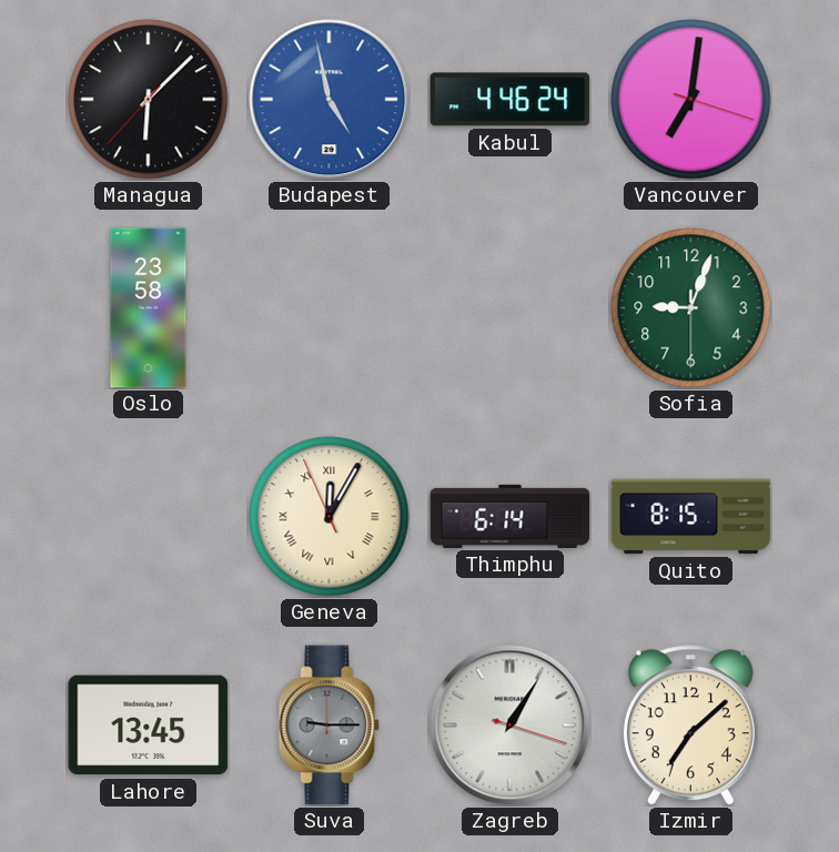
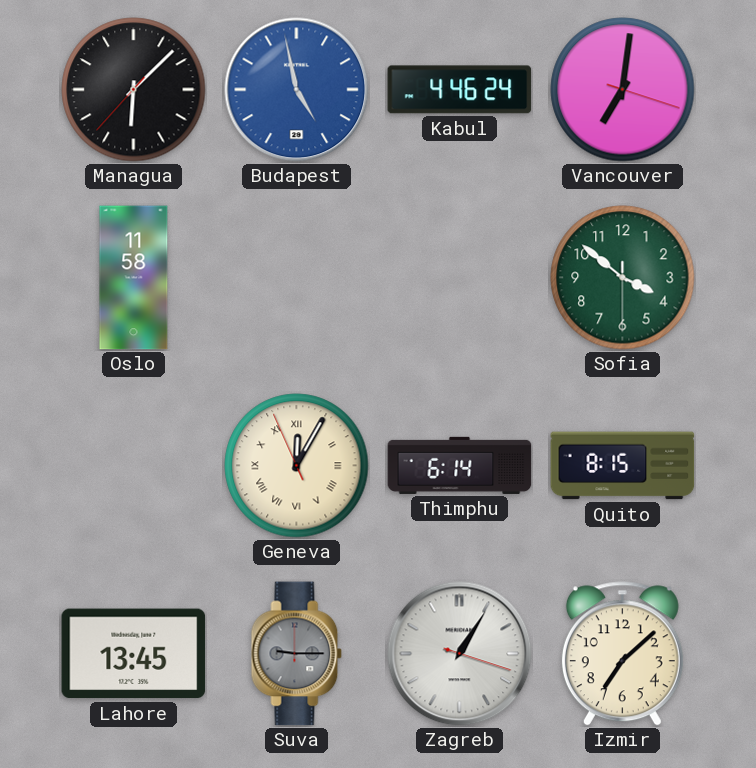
Oslo: 23:58 -> 11:58 (134, 278)
Sofia: 9:03 -> 3:51 (623, 278)
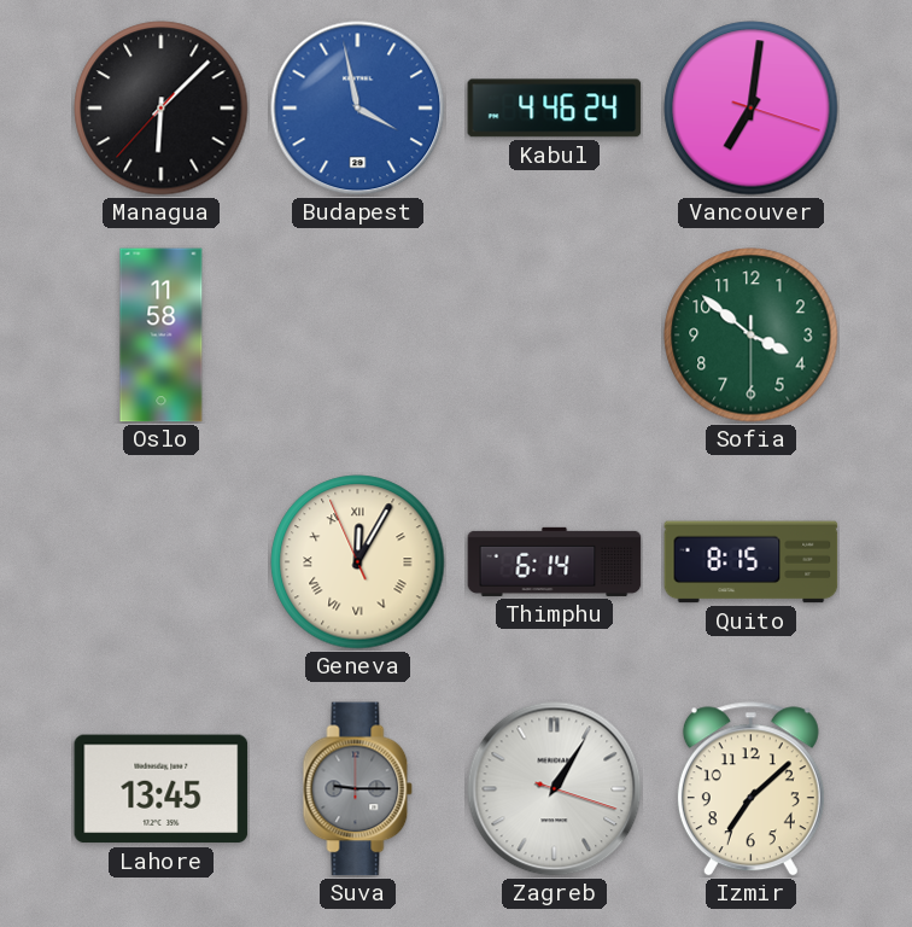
Budapest: 4:58 -> 3:58 (358, 109)
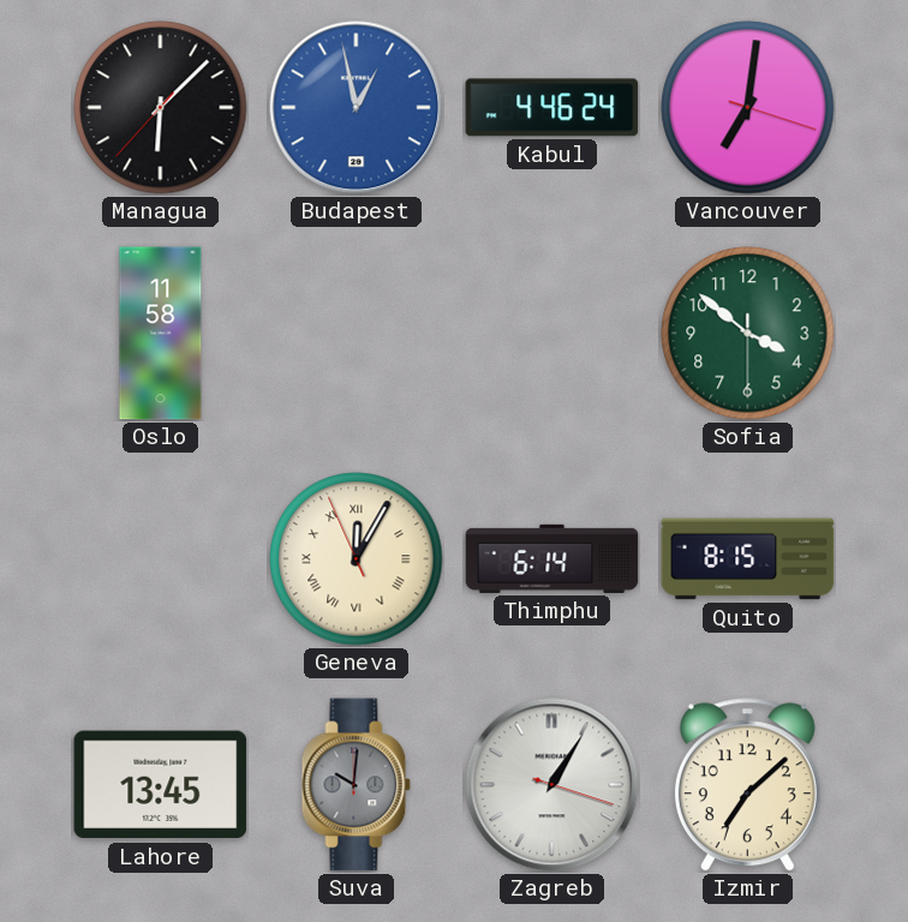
Budapest: 3:58 -> 12:58 (357, 108)
Suva: 9:15 -> 10:01 (357, 785)
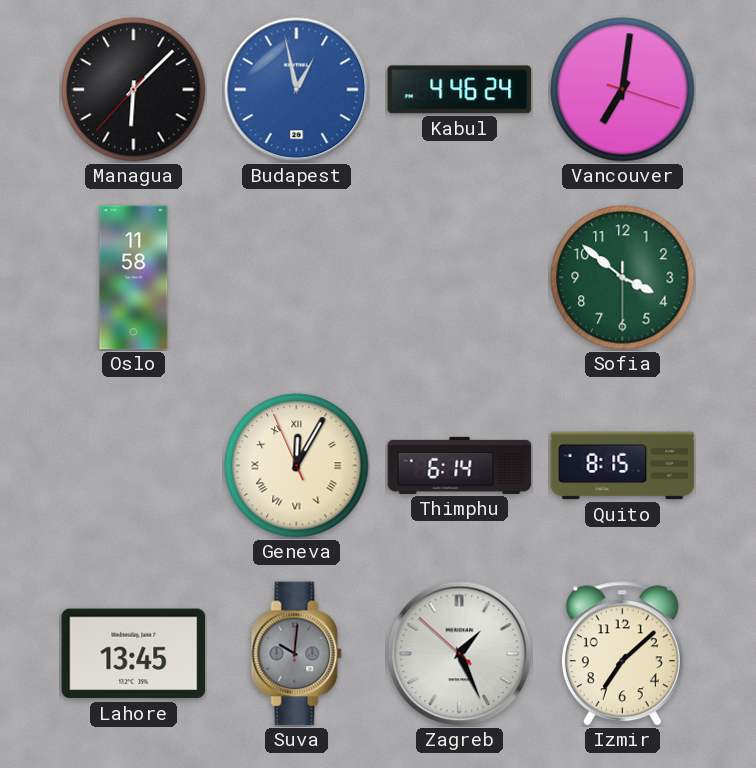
Zagreb: 1:05 -> 1:25 (460, 654)
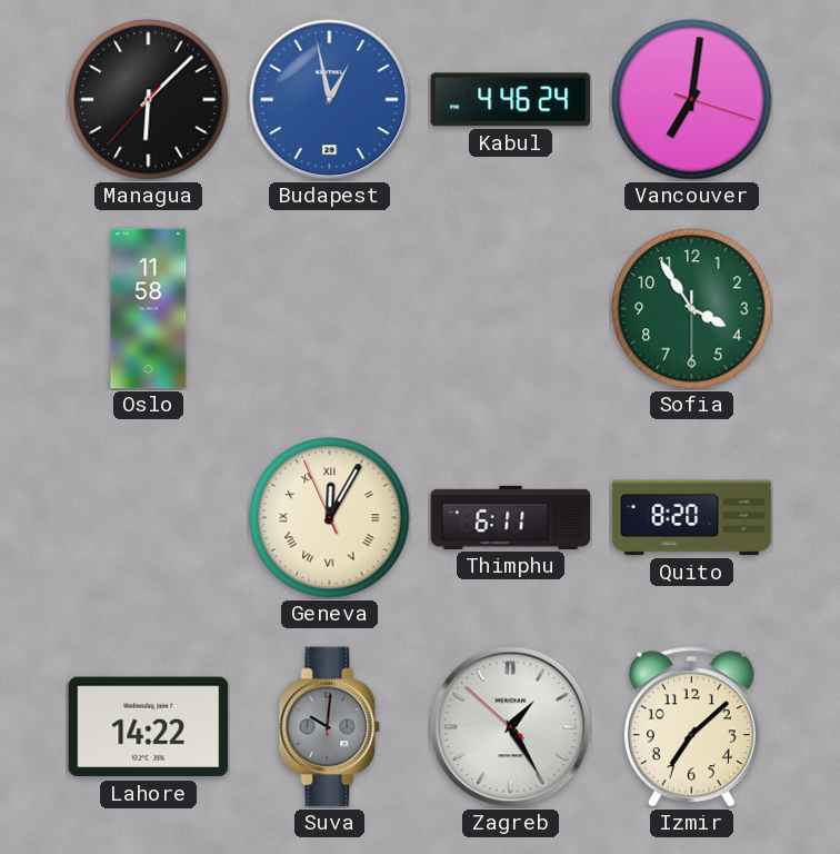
Sofia: 3:51 -> 3:54 (692, 309)
Thimphu: 6:14 -> 6:11 (511, 517)
Quito: 8:15 -> 8:20 (692, 518)
Lahore: 13:45 -> 14:22 (149, 727)
Zagreb: 1:25 -> 1:24 (511, 727)
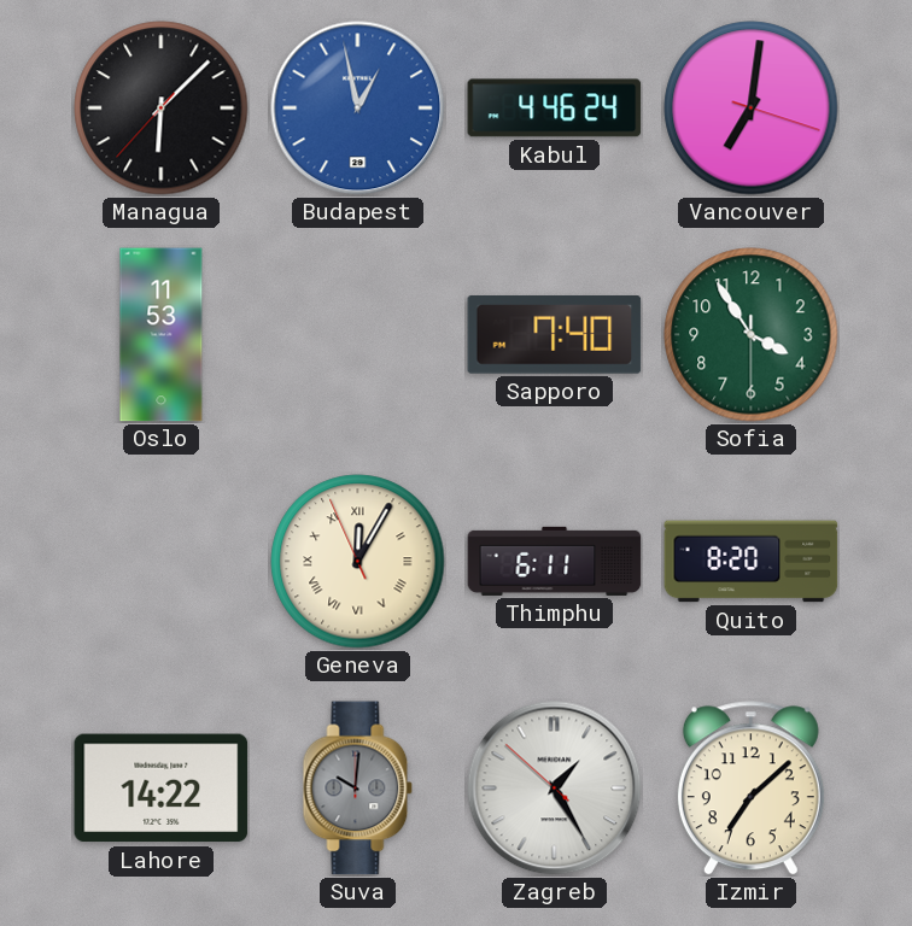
Oslo: 11:58 -> 11:53 (162, 335)
Sapporo: none -> 7:40 (555, 335)
